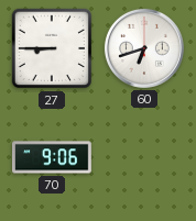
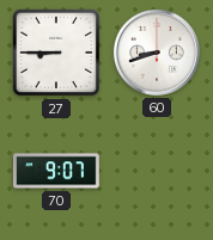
60: 6:42 -> 8:42 (157, 53)
70: 9:06 -> 9:07 (57, 171)
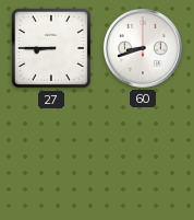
70: 9:07 -> none (57, 171)
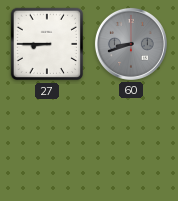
60 dial: white -> grey (131, 44)
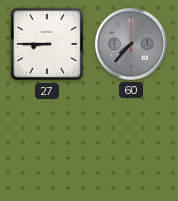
60: 8:42 -> 7:37 (131, 44)
